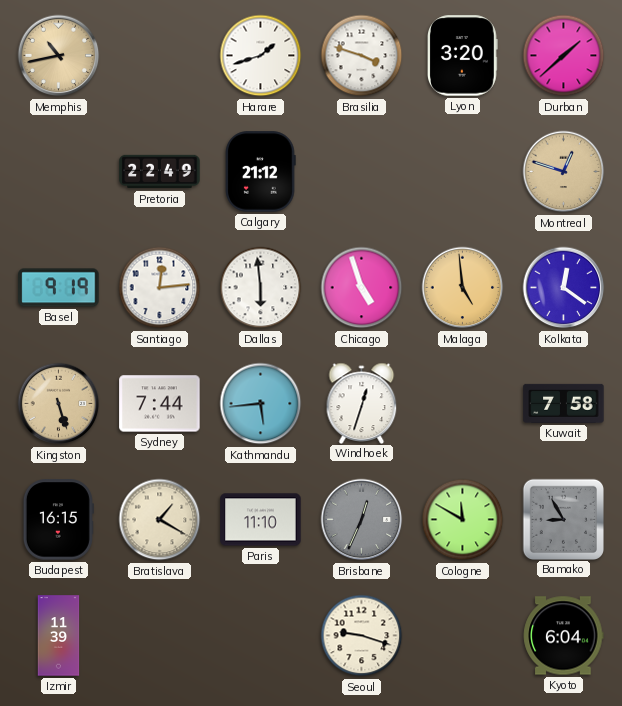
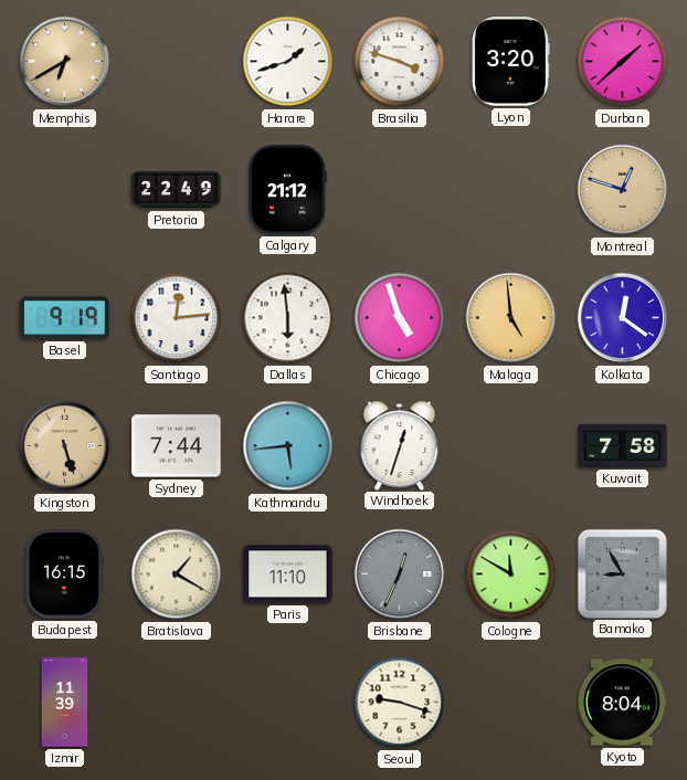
Memphis: 10:43 -> 6:40 (65, 62)
Kyoto: 6:04 -> 8:04 (623, 703)
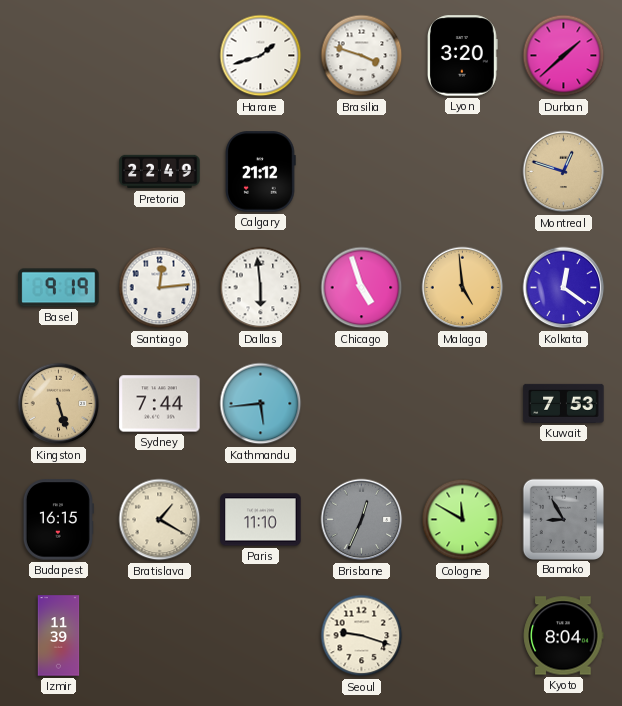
Memphis: 6:40 -> none (65, 62)
Windhoek: 12:33 -> none (400, 445)
Kuwait: 7:58 -> 7:53 (564, 403)
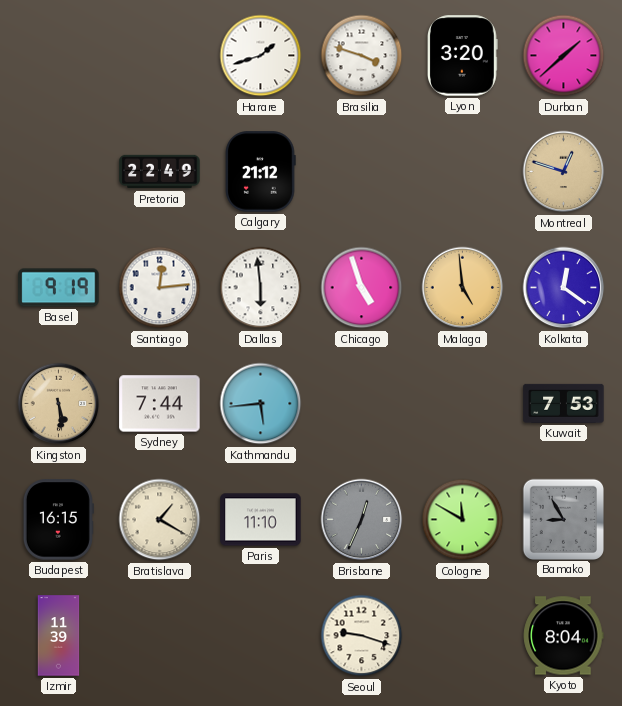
Kingston: 5:27 -> 5:29 (59, 404)
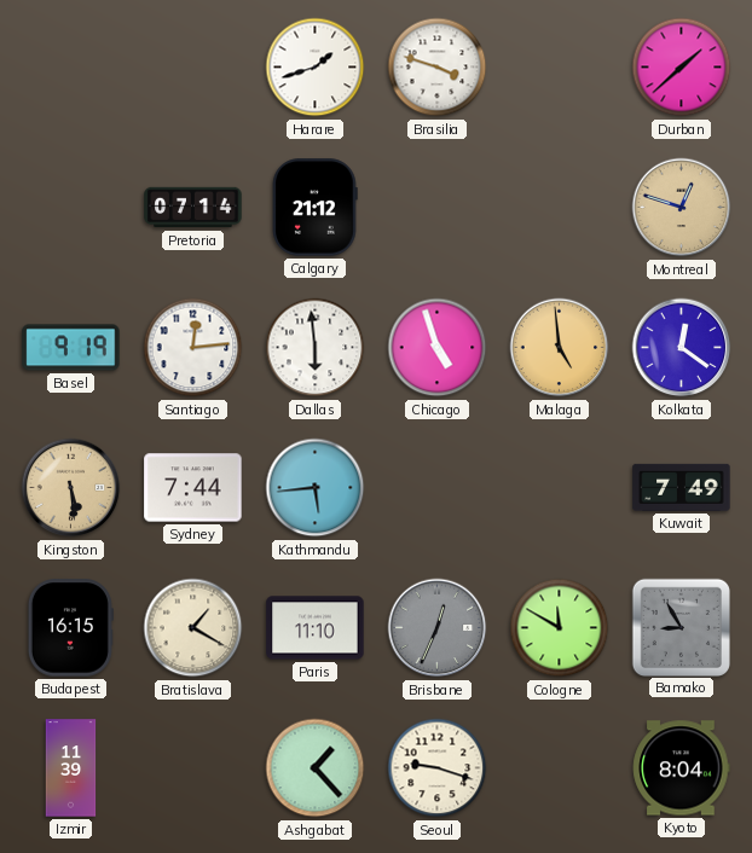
Lyon: 3:20 -> none (463, 56)
Pretoria: 22:49 -> 07:14 (193, 208)
Kuwait: 7:53 -> 7:49 (682, 487)
Ashgabat: none -> 1:23 (316, 768)
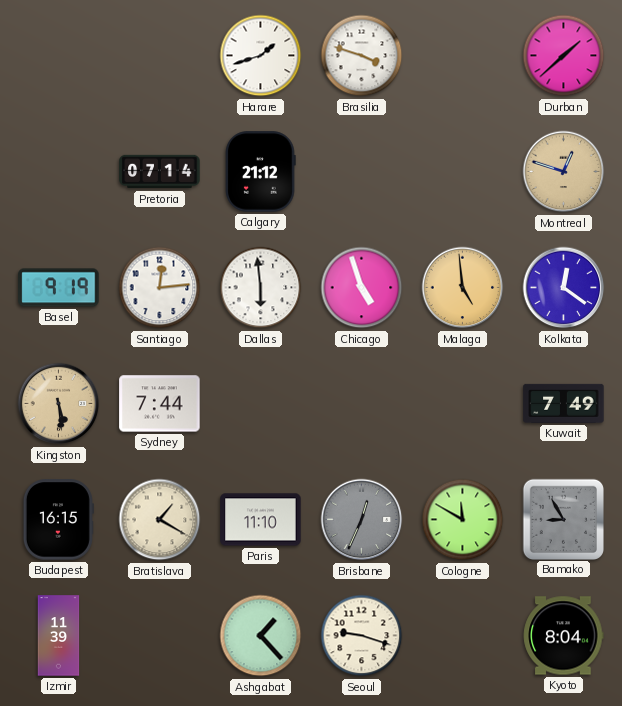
Kathmandu: 5:44 -> none (316, 488)
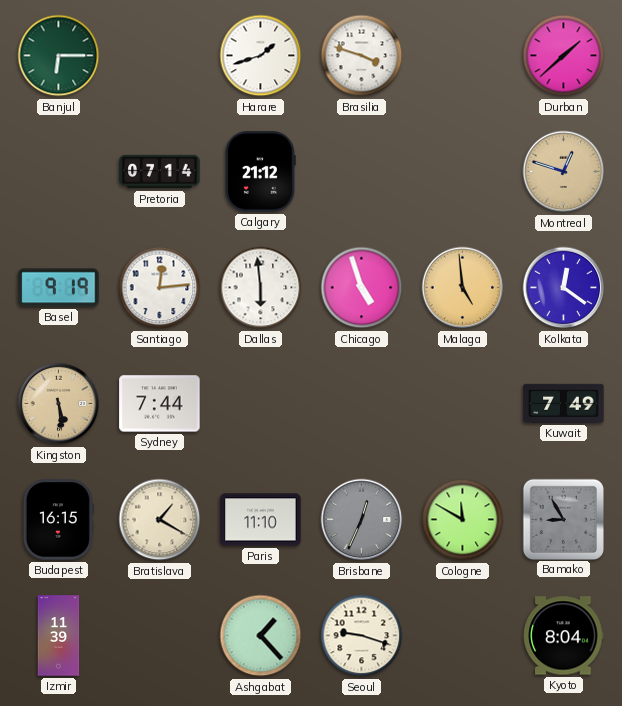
Banjul: none -> 6:15 (59, 56)
